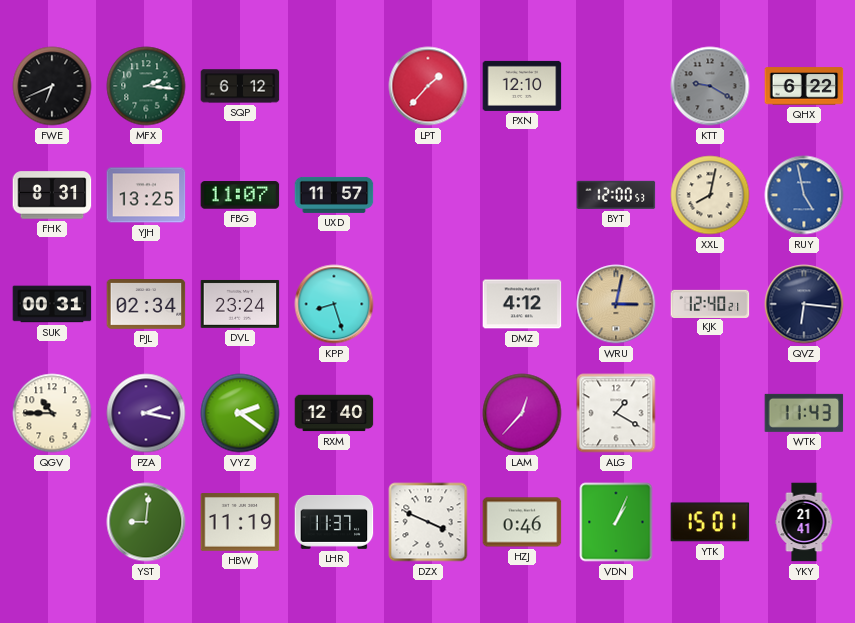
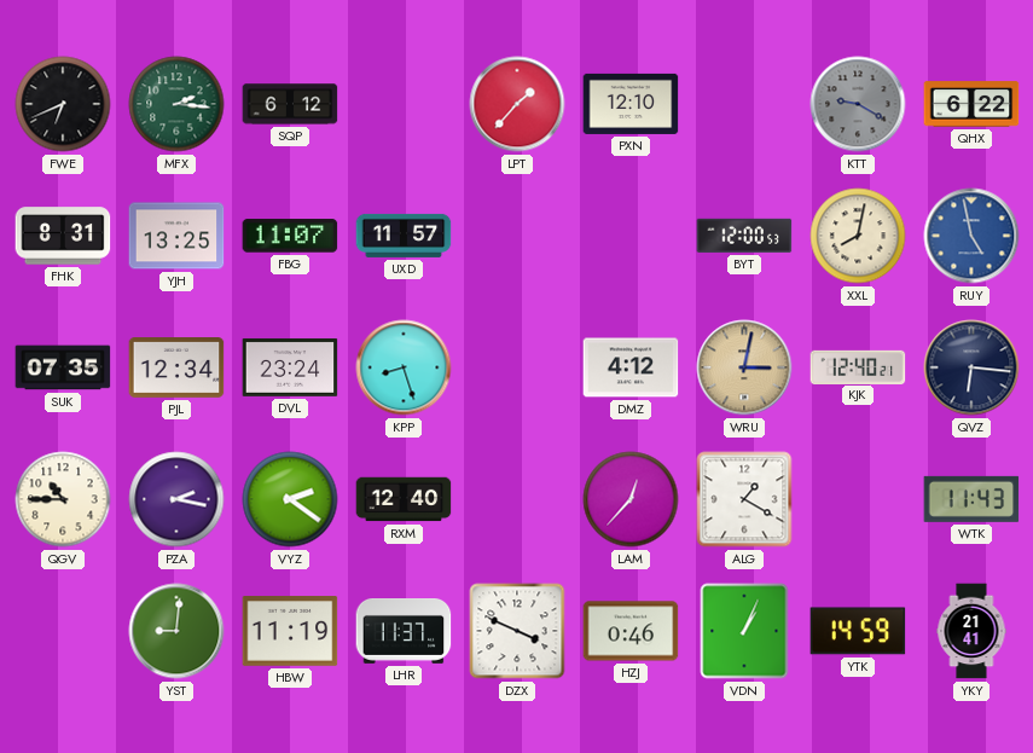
SUK: 00:31 -> 07:35 (63, 367)
PJL: 02:34 -> 12:34 (176, 369)
YTK: 15:01 -> 14:59 (858, 631)
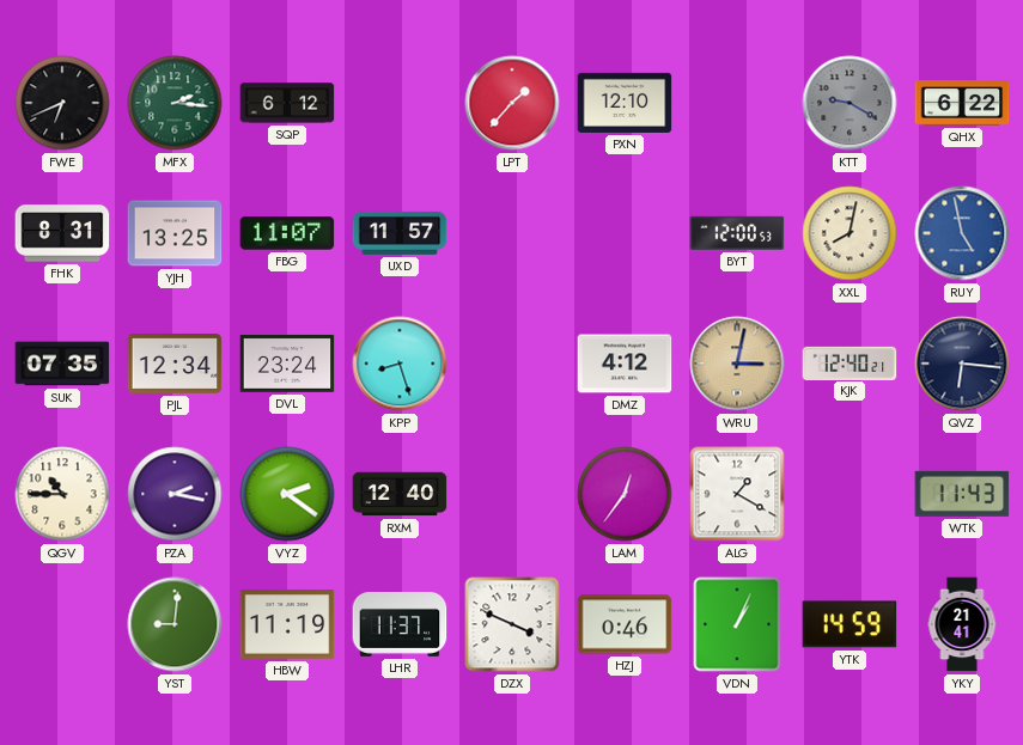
LAM: 12:37 -> 12:36 (625, 494)
